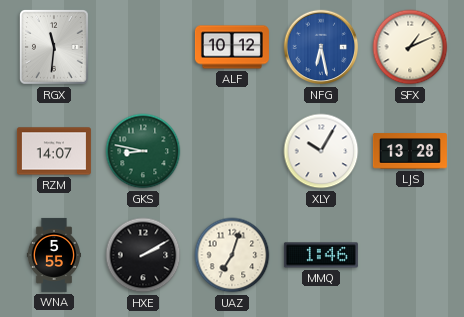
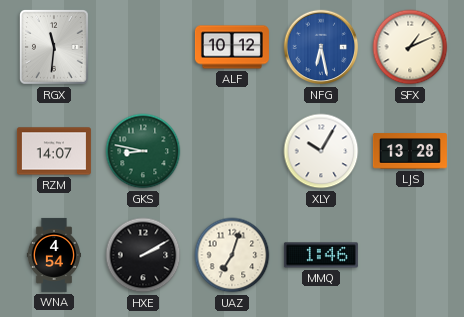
WNA: 5:55 -> 4:54 (53, 255)
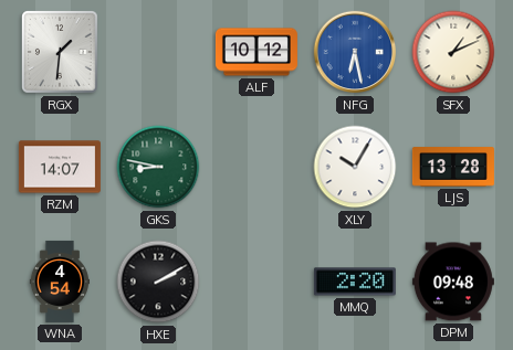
RGX: 11:31 -> 1:31 (61, 53)
UAZ: 7:03 -> none (232, 255)
MMQ: 1:46 -> 2:20 (355, 282)
DPM: none -> 09:48 (453, 282)
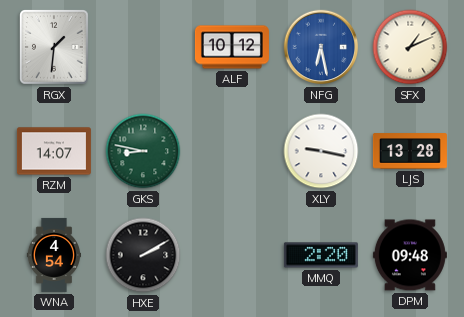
XLY: 10:05 -> 9:17 (321, 151)
